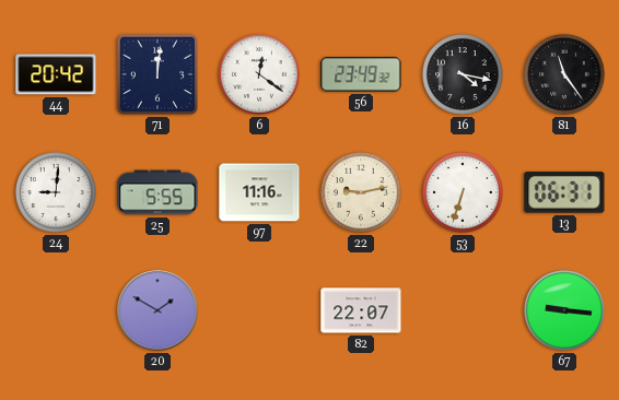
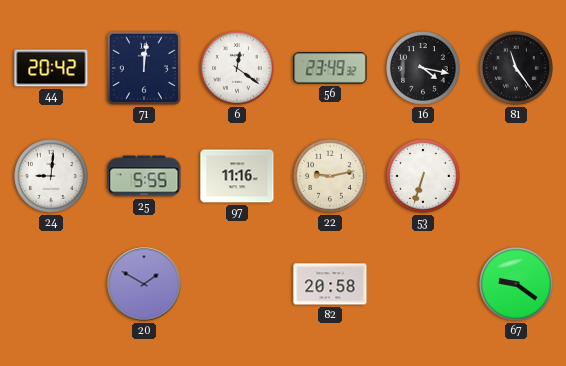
13: 06:31 -> none (564, 192)
82: 22:07 -> 20:58 (330, 284)
67: 9:16 -> 9:21 (516, 284)
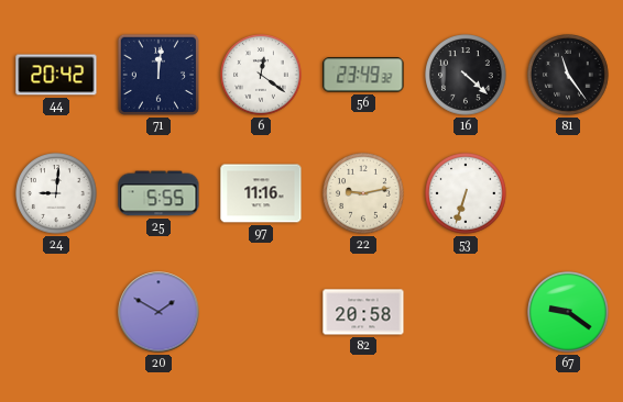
16: 4:17 -> 4:22 (466, 75)
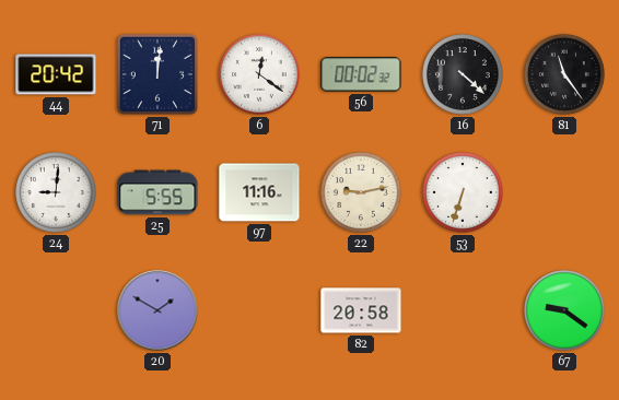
56: 23:49 -> 00:02 (361, 74)
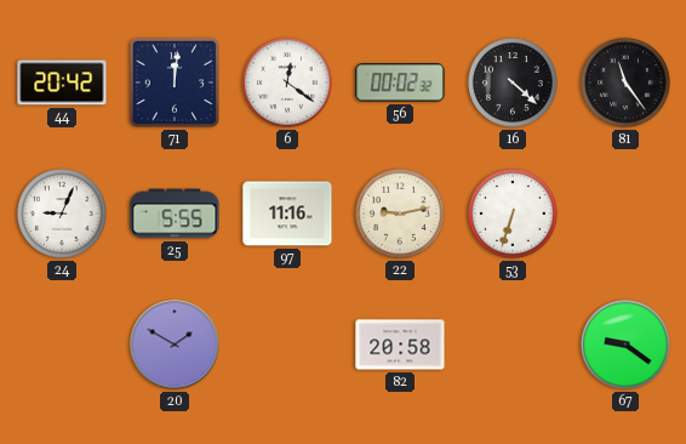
24: 9:01 -> 9:04 (62, 214)
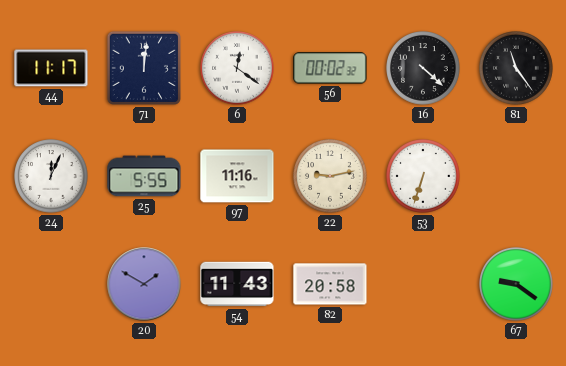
44: 20:42 -> 11:17 (51, 68)
24: 9:04 -> 12:04 (51, 176)
54: none -> 11:43 (237, 284)
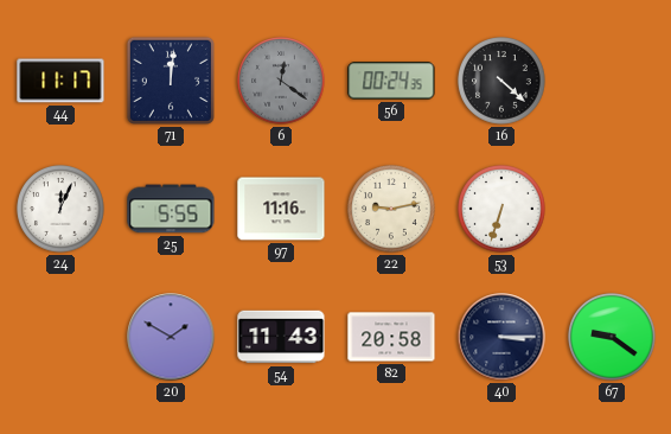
6 dial: white -> grey (281, 81)
56: 00:02 -> 00:24 (391, 81)
81: 11:24 -> none (516, 68)
40: none -> 3:15 (501, 337)
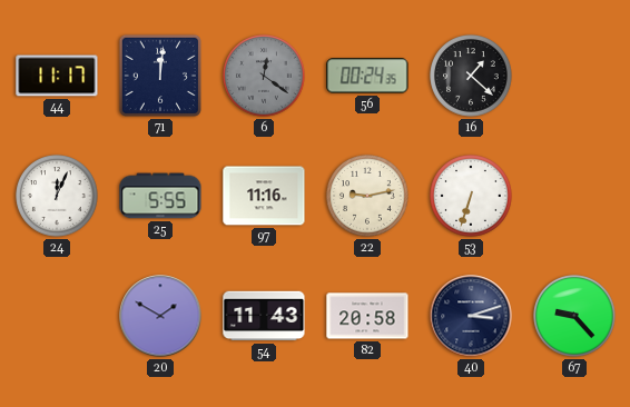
16: 4:22 -> 1:22 (471, 76)
40: 3:15 -> 3:12 (471, 316)
67: 9:21 -> 9:23 (574, 316)
